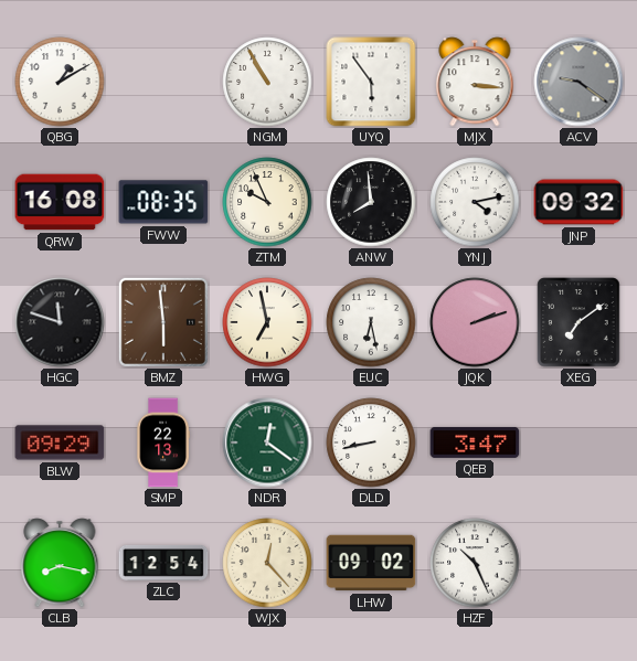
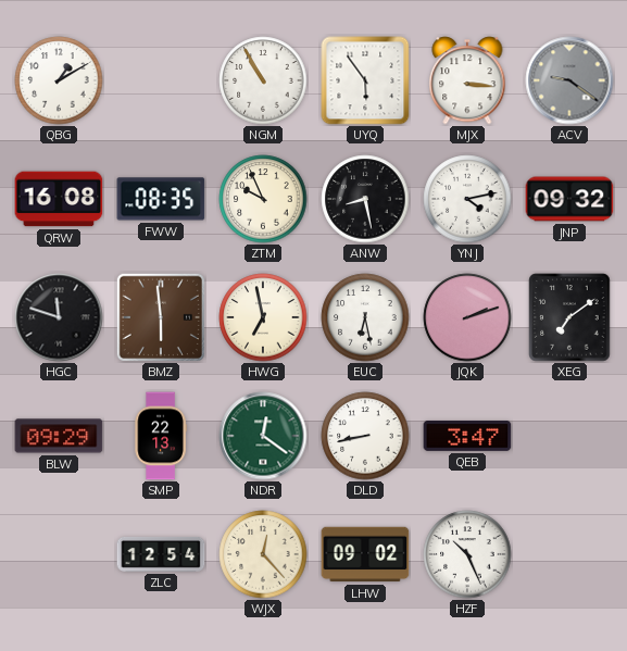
ANW: 7:59 -> 8:28 (365, 199)
CLB: 8:17 -> none (60, 563)
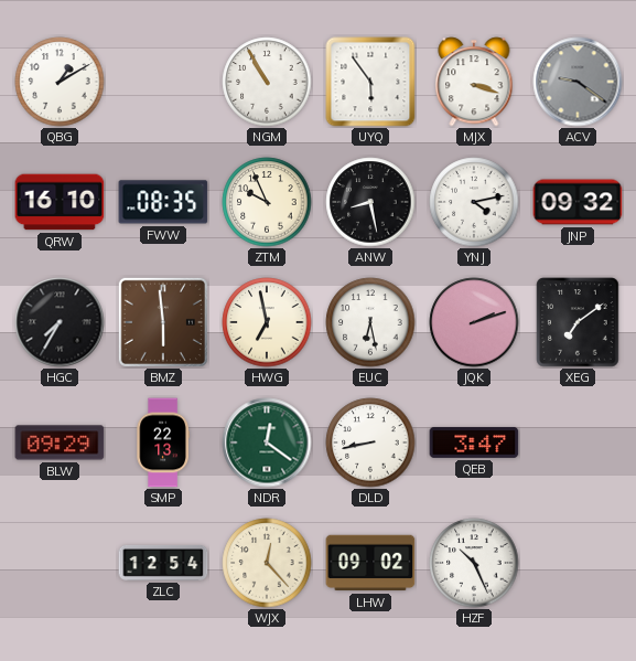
MJX: 3:16 -> 3:18 (474, 82)
QRW: 16:08 -> 16:10 (60, 202)
HGC: 11:48 -> 7:35 (60, 322)
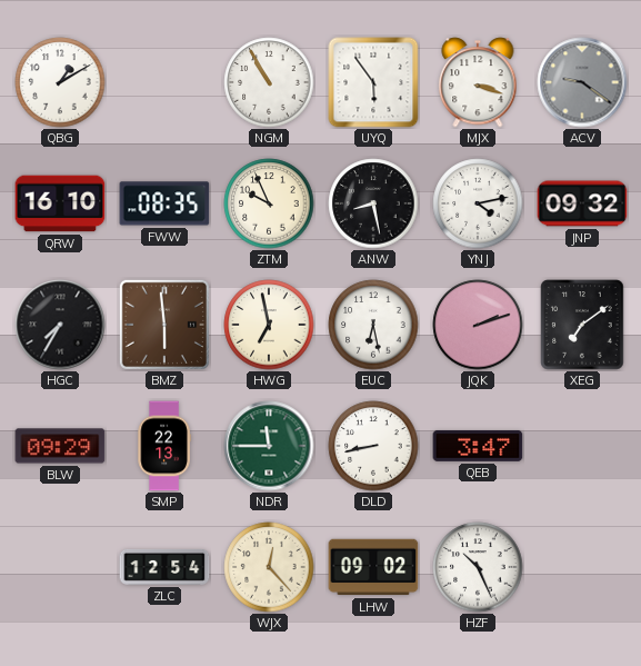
NDR: 12:21 -> 11:45 (269, 446)
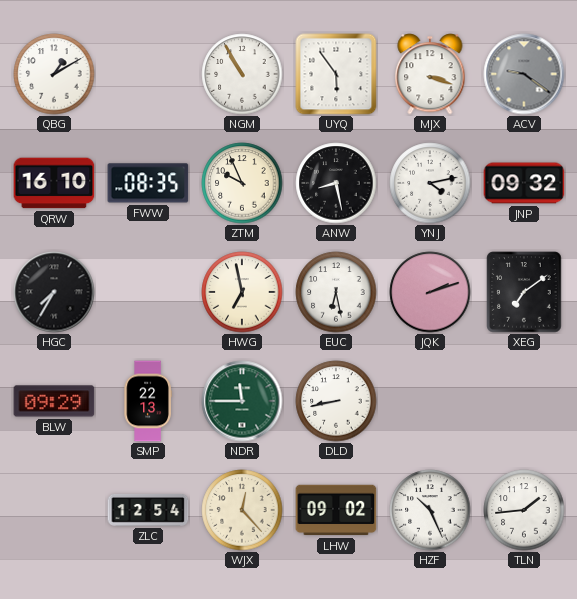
BMZ: 5:59 -> none (164, 325)
QEB: 3:47 -> none (478, 446)
TLN: none -> 1:44 (524, 510)
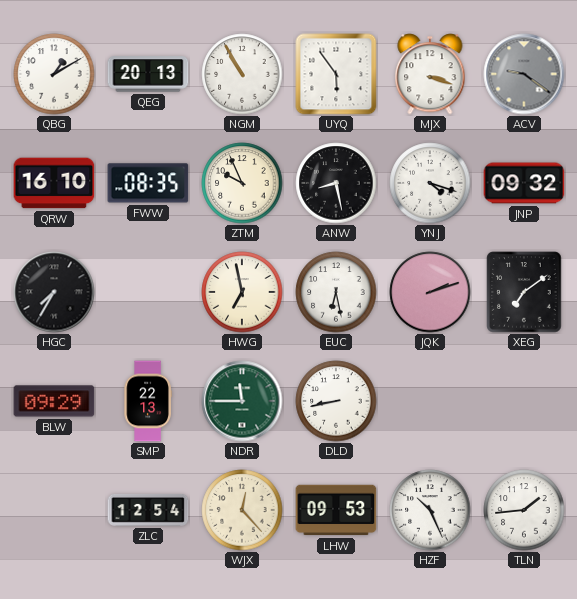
QEG: none -> 20:13 (148, 74)
YNJ: 4:13 -> 4:18 (430, 183)
LHW: 09:02 -> 09:53 (336, 510)
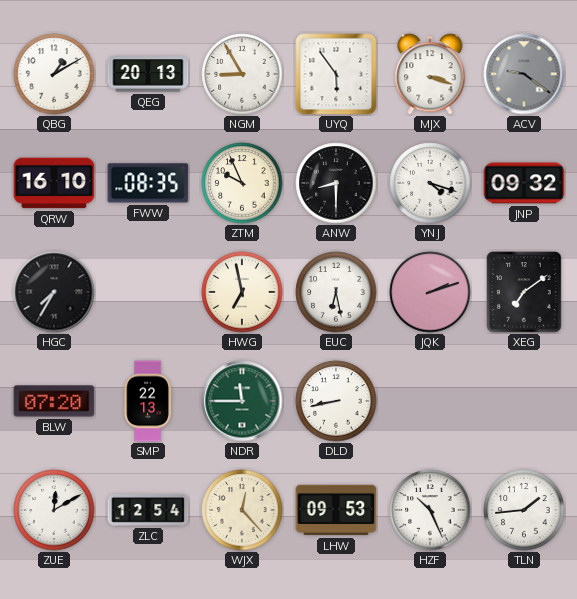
NGM: 10:55 -> 8:55 (242, 74)
ANW: 8:28 -> 8:30 (336, 183)
BLW: 09:29 -> 07:20 (54, 401)
ZUE: none -> 12:10 (54, 510)
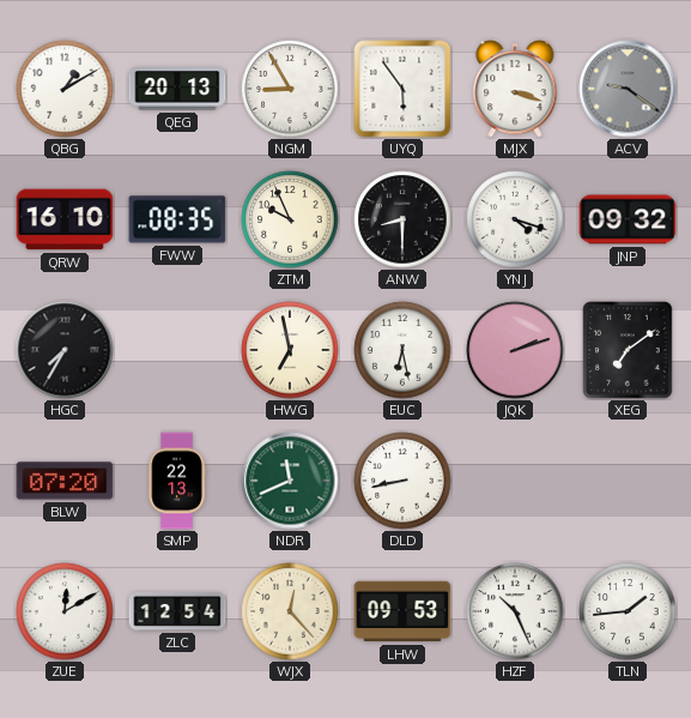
NDR: 11:45 -> 11:41 (290, 481)
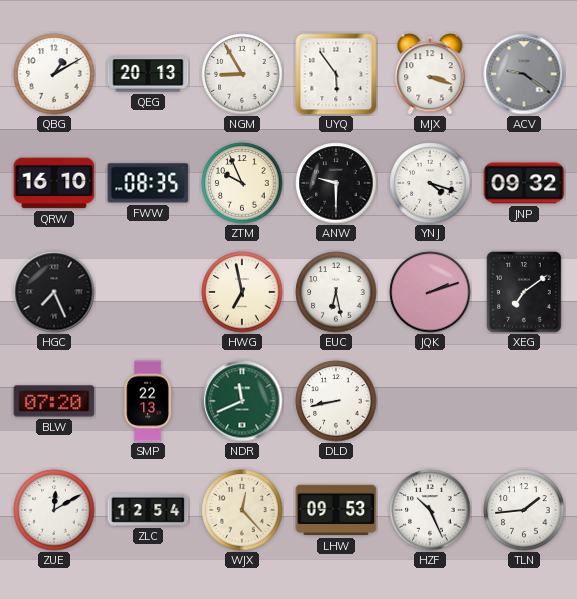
ANW: 8:30 -> 9:30 (336, 183)
HGC: 7:35 -> 7:26 (54, 292)
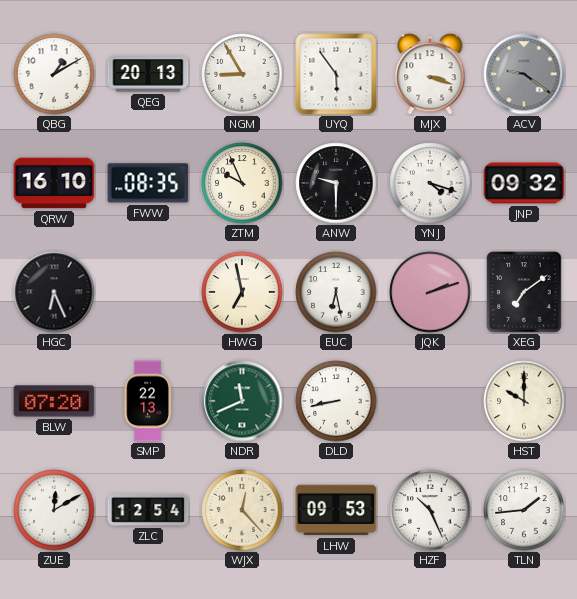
HGC: 7:26 -> 6:26 (54, 292)
HST: none -> 10:00 (524, 401)
